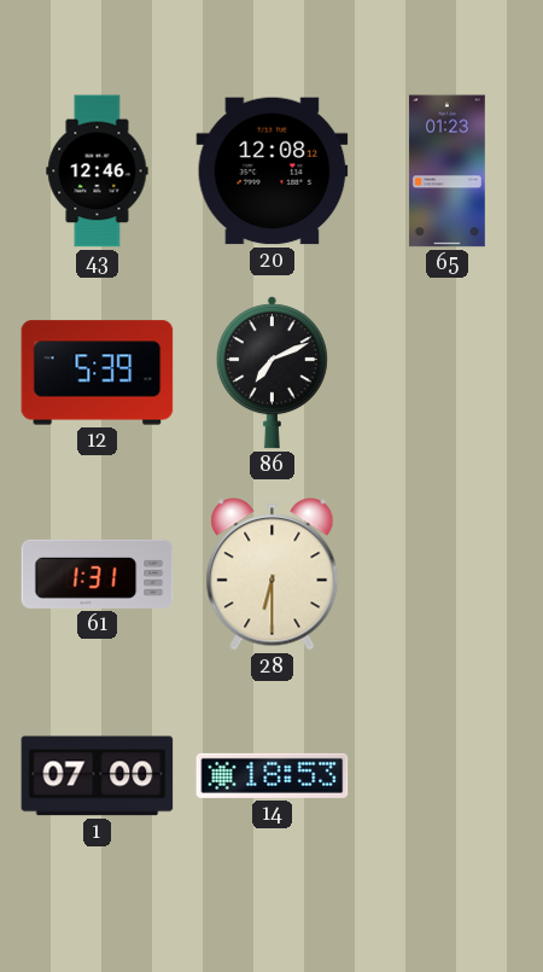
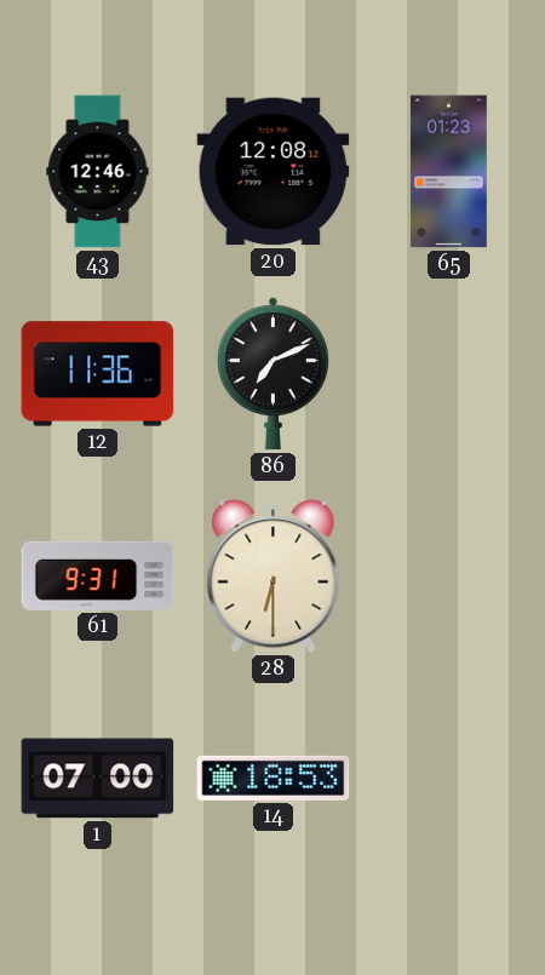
12: 5:39 -> 11:36 (98, 374)
61: 1:31 -> 9:31 (98, 575)
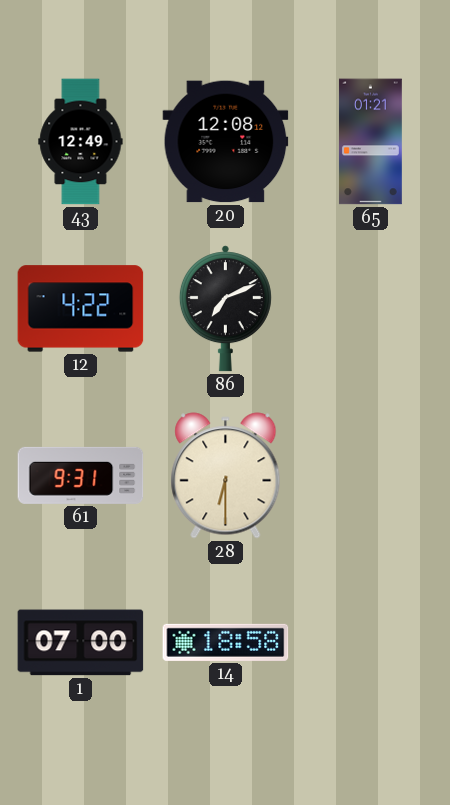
43: 12:46 -> 12:49 (81, 142)
65: 01:23 -> 01:21 (370, 142)
12: 11:36 -> 4:22 (81, 309)
14: 18:53 -> 18:58 (226, 642)
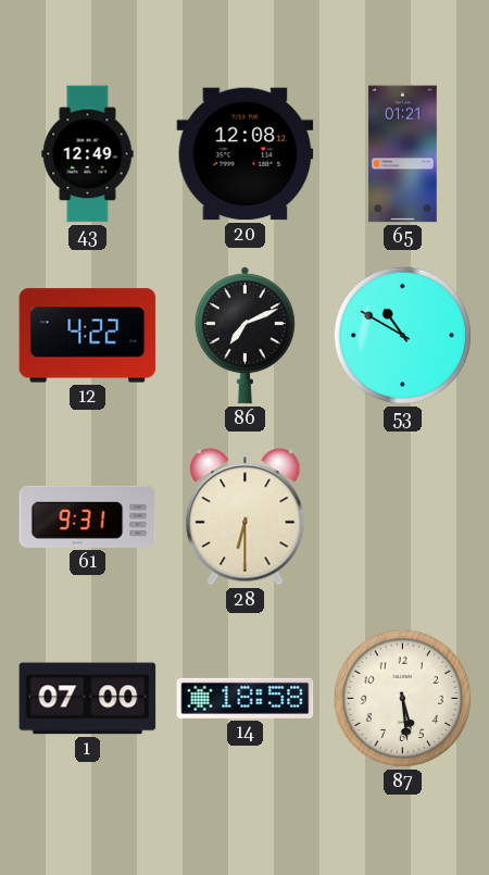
53: none -> 10:50 (403, 336)
87: none -> 5:29 (403, 699)
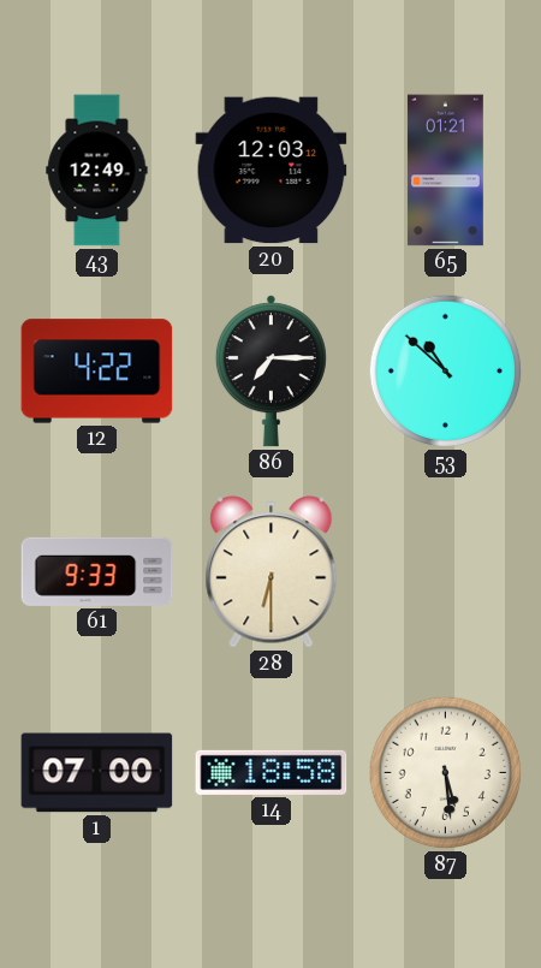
20: 12:08 -> 12:03 (272, 171)
86: 7:11 -> 7:15 (270, 372)
53: 10:50 -> 10:52 (446, 372)
61: 9:31 -> 9:33 (97, 571)
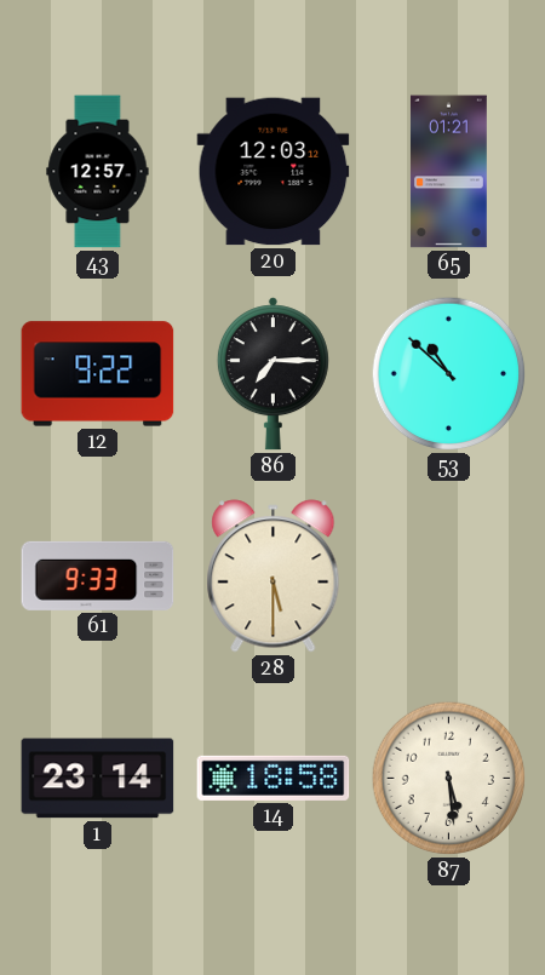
43: 12:49 -> 12:57 (98, 172)
12: 4:22 -> 9:22 (98, 374)
28: 6:30 -> 5:30 (274, 577)
1: 07:00 -> 23:14 (98, 779)
